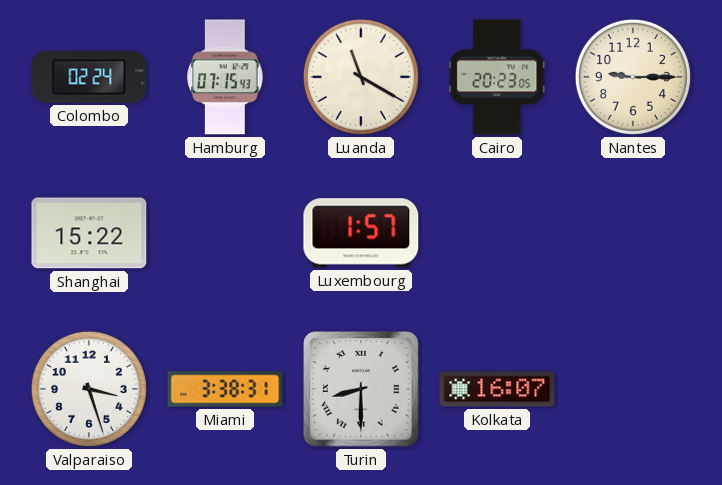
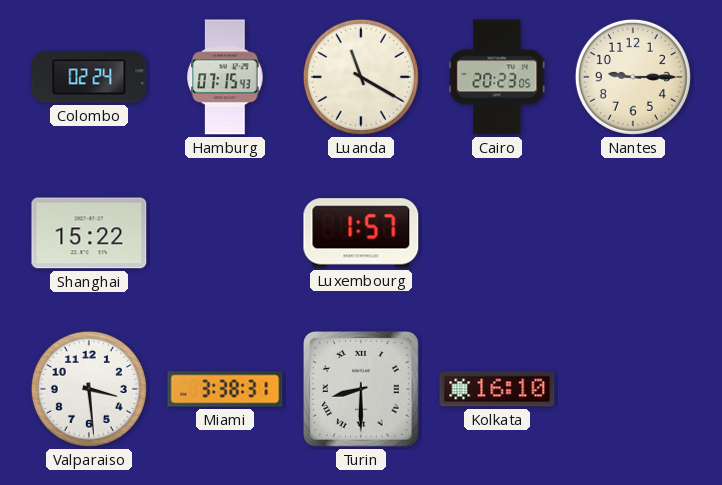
Valparaiso: 3:27 -> 3:29 (89, 389)
Kolkata: 16:07 -> 16:10 (497, 389)
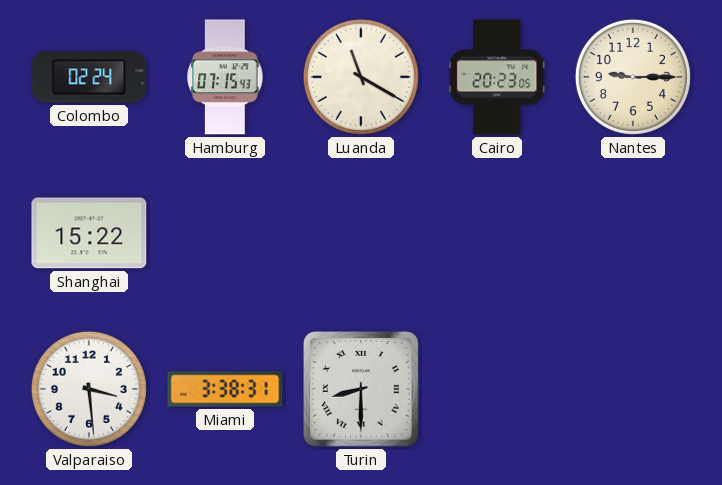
Luxembourg: 1:57 -> none (361, 233)
Kolkata: 16:10 -> none (497, 389)
